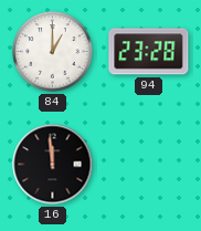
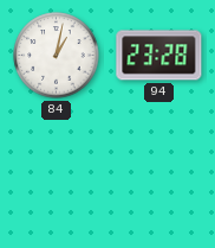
84: 1:00 -> 1:02 (57, 56)
16: 11:59 -> none (53, 165)
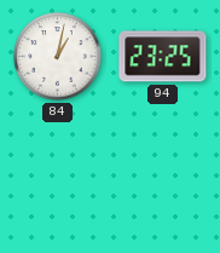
94: 23:28 -> 23:25 (163, 57)
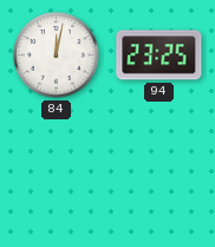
84: 1:02 -> 12:02 (57, 56)
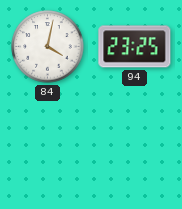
84: 12:02 -> 4:02 (48, 47)
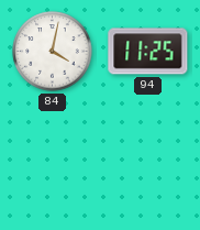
94: 23:25 -> 11:25 (148, 52)
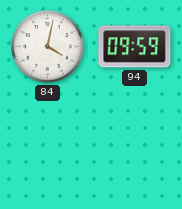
94: 11:25 -> 09:59 (135, 47)
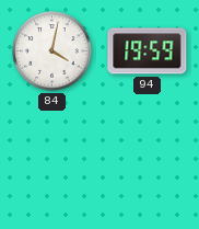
94: 09:59 -> 19:59 (148, 51)
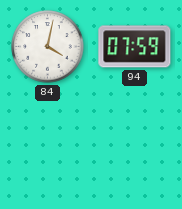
94: 19:59 -> 07:59 (135, 47)
